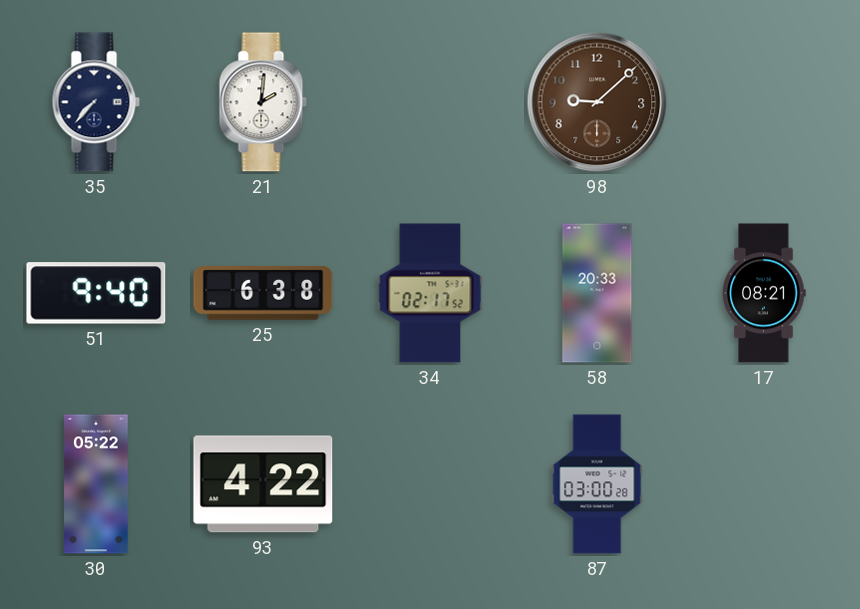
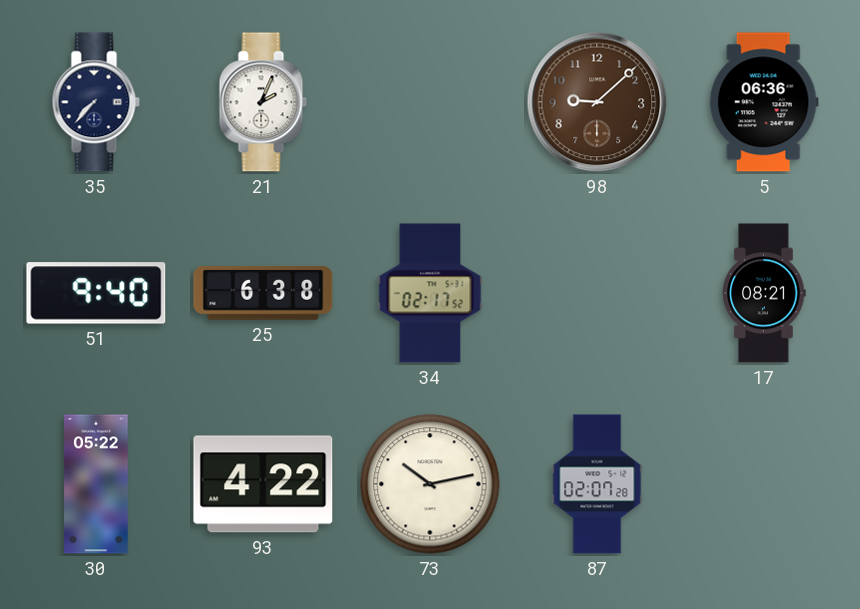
21: 2:01 -> 2:04 (263, 102)
5: none -> 06:36 (764, 102)
58: 20:33 -> none (597, 293)
73: none -> 10:13 (430, 484)
87: 03:00 -> 02:07 (597, 484)
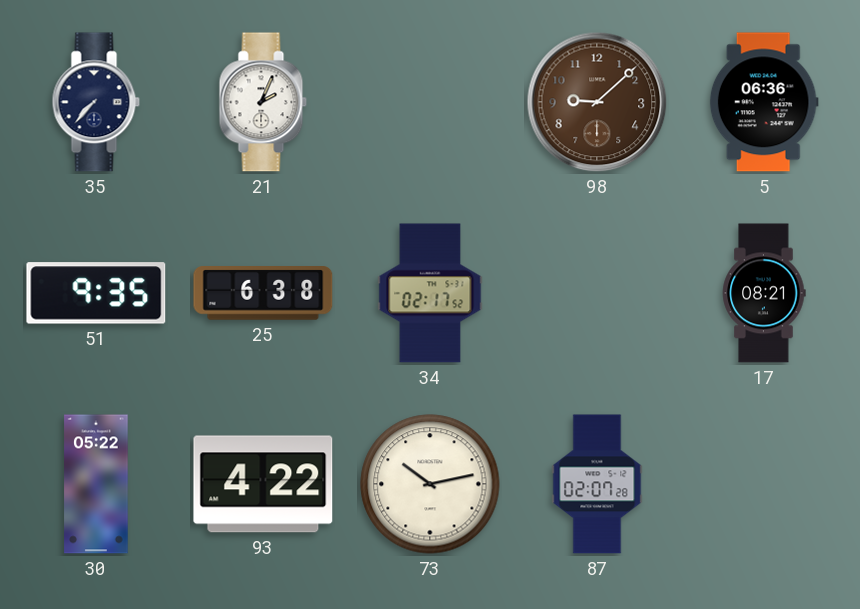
51: 9:40 -> 9:35 (96, 293)
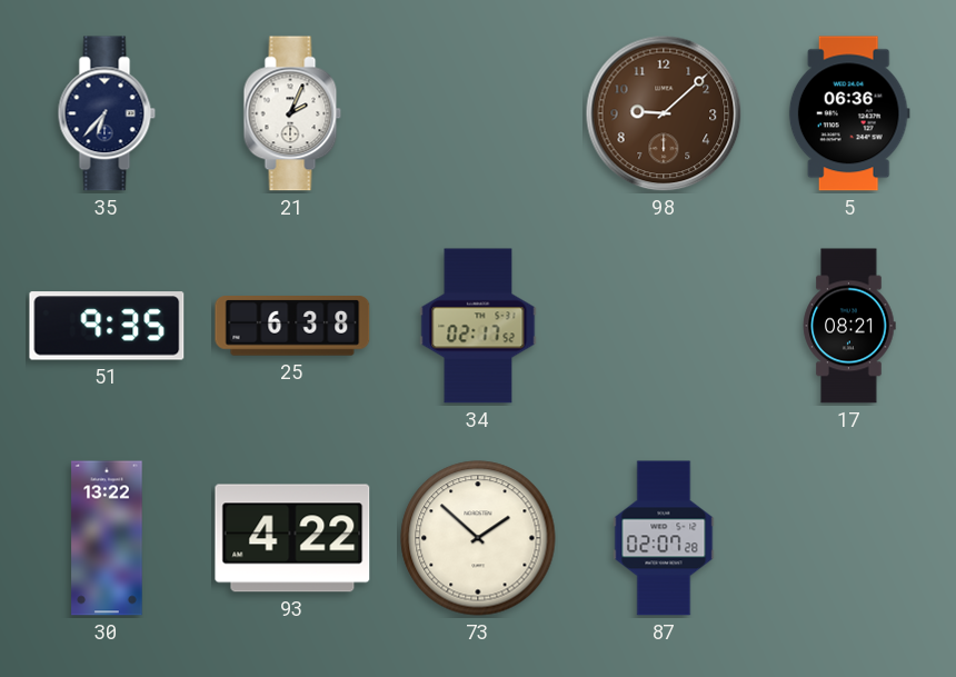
35: 7:37 -> 6:37 (107, 113)
30: 05:22 -> 13:22 (107, 538)
73: 10:13 -> 1:52 (478, 538)
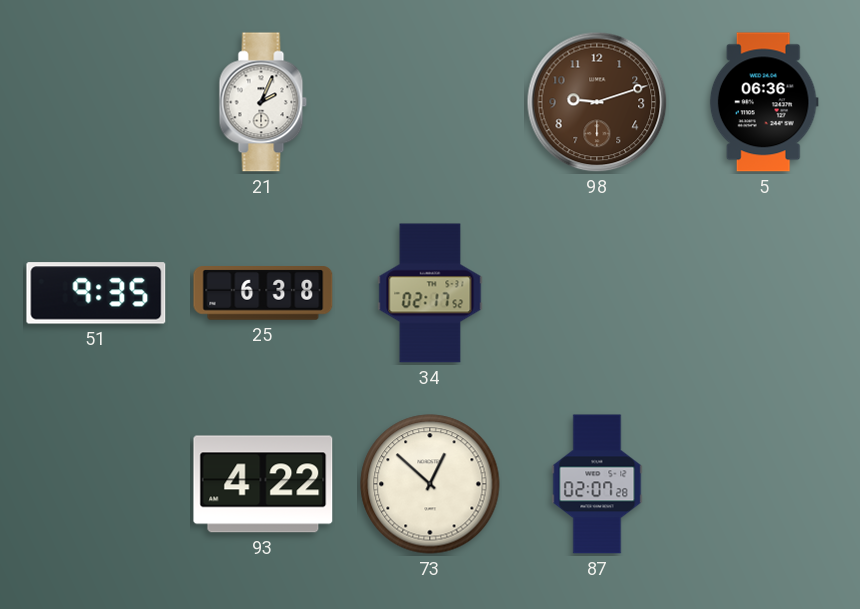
35: 6:37 -> none (107, 113)
98: 9:08 -> 9:12 (597, 102)
17: 08:21 -> none (849, 326)
30: 13:22 -> none (107, 538)
73: 1:52 -> 12:52 (430, 484)
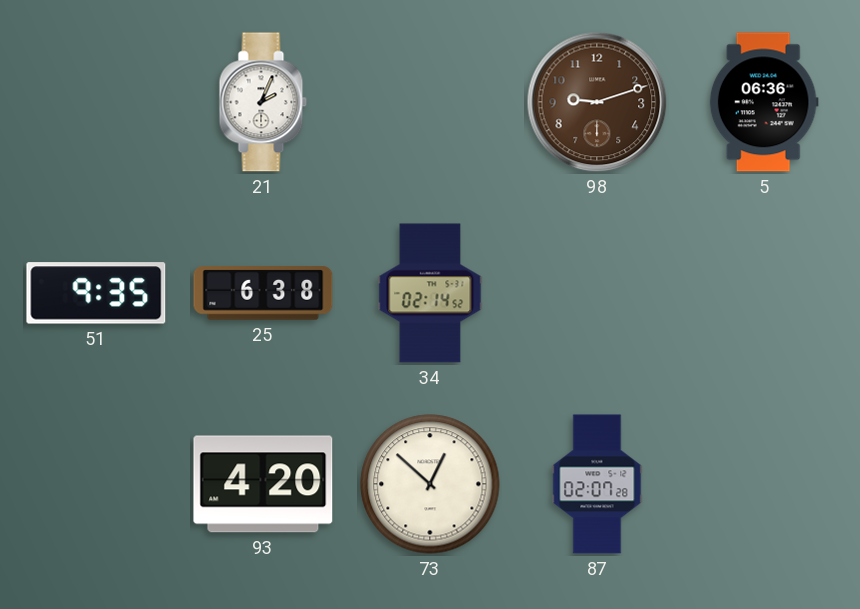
34: 02:17 -> 02:14 (430, 293)
93: 4:22 -> 4:20 (263, 484)
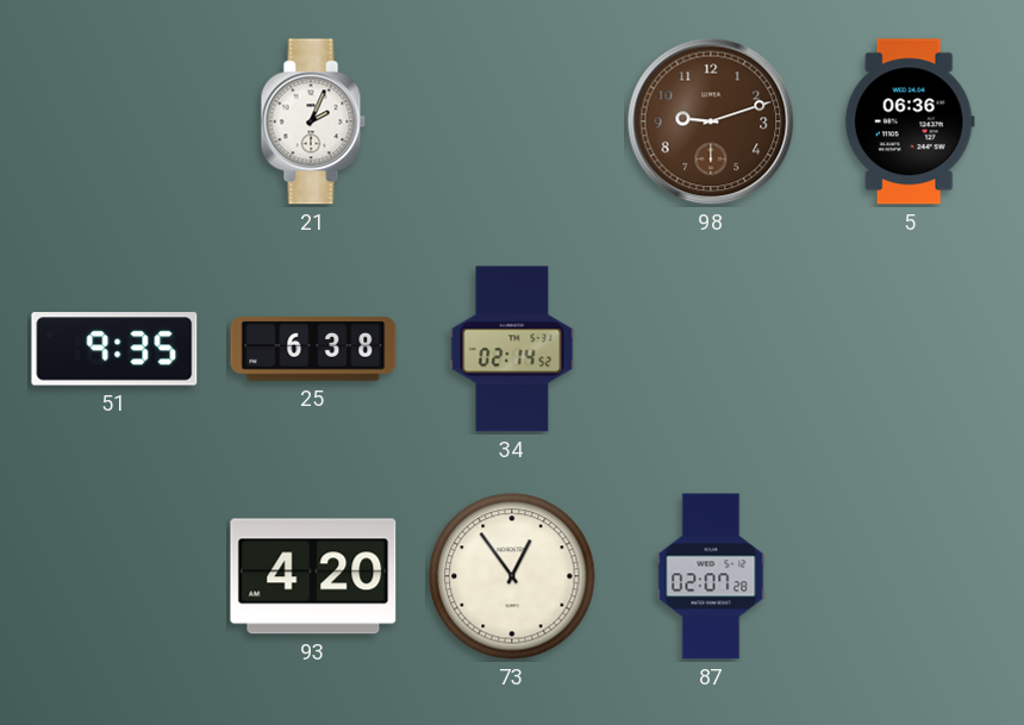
73: 12:52 -> 12:54 (512, 576)
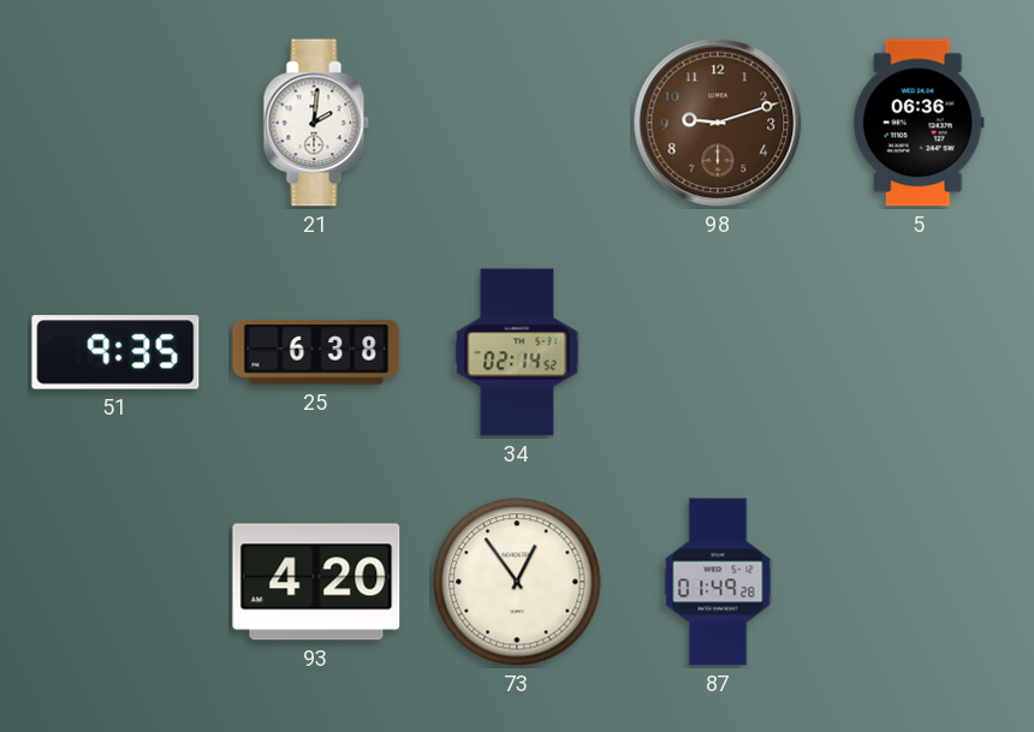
21: 2:04 -> 2:01 (316, 123)
87: 02:07 -> 01:49 (718, 582)
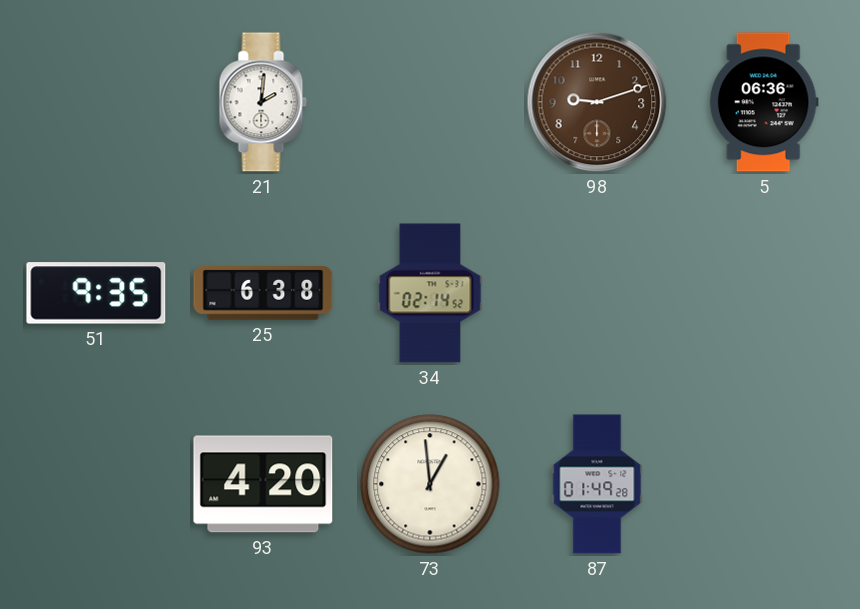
73: 12:54 -> 12:59 (430, 484)
